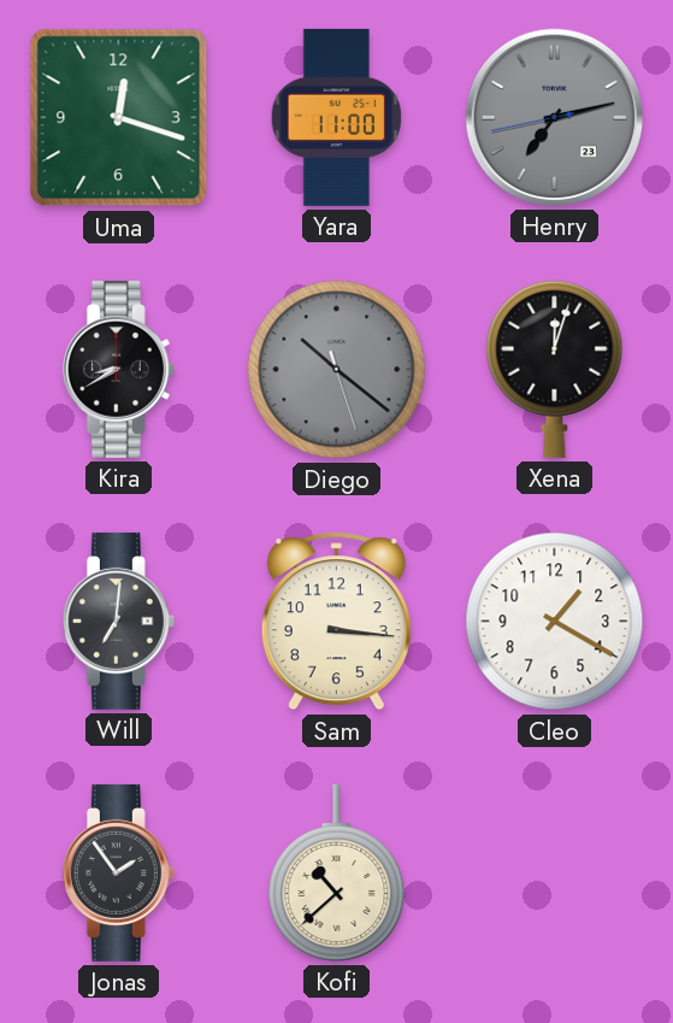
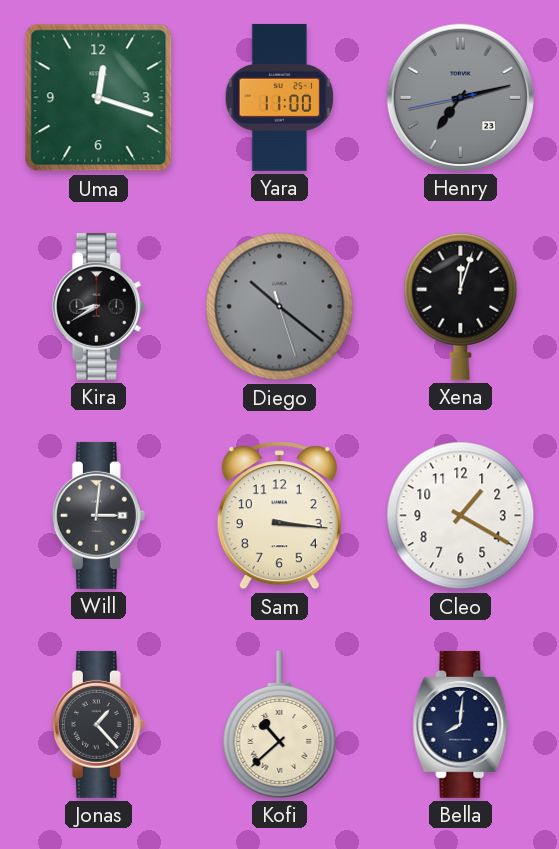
Will: 7:01 -> 3:01 (98, 515)
Jonas: 1:54 -> 1:23 (98, 724)
Bella: none -> 8:01 (461, 724)
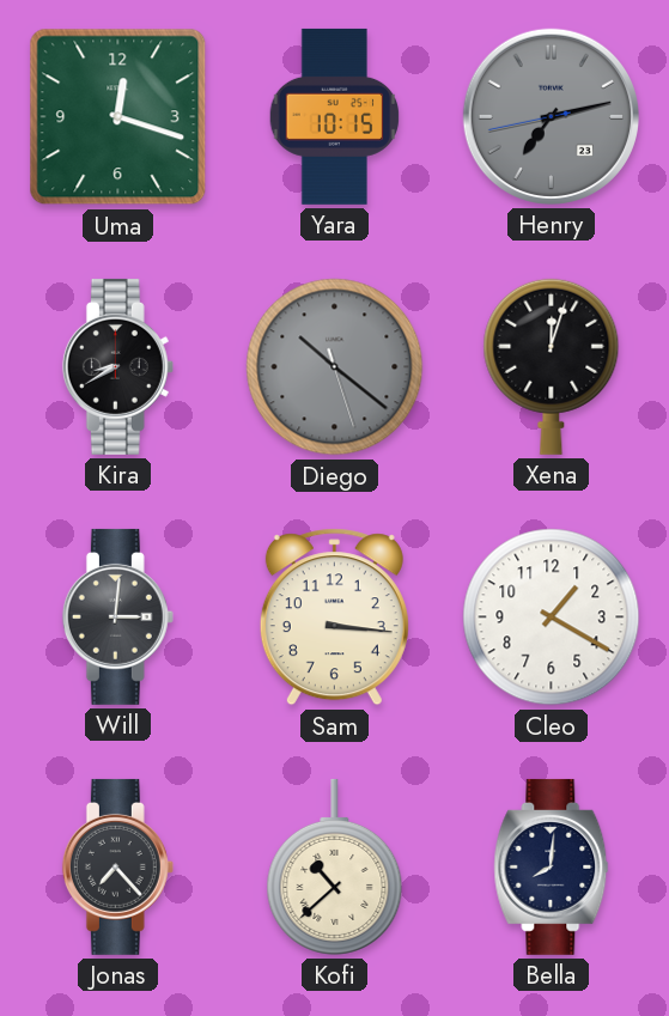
Yara: 11:00 -> 10:15 (335, 116)
Jonas: 1:23 -> 7:23 (117, 866)
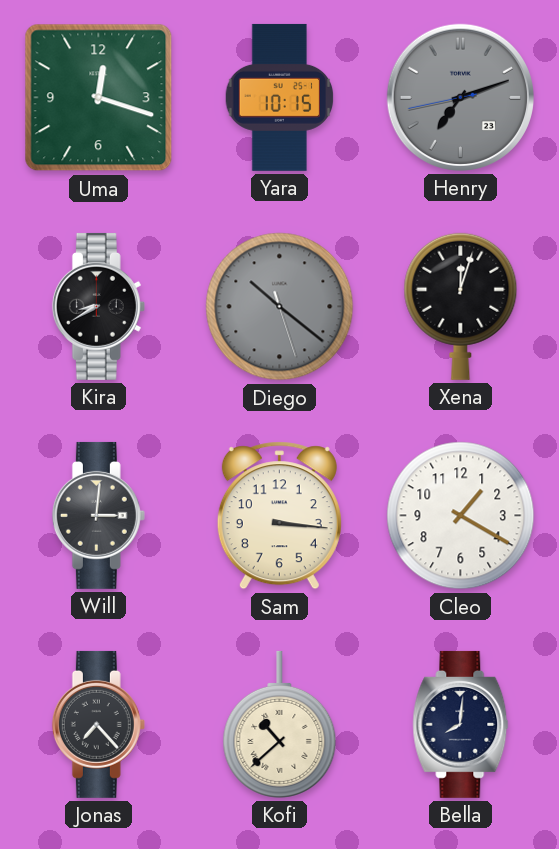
Henry: 7:12 -> 7:11 (460, 97)
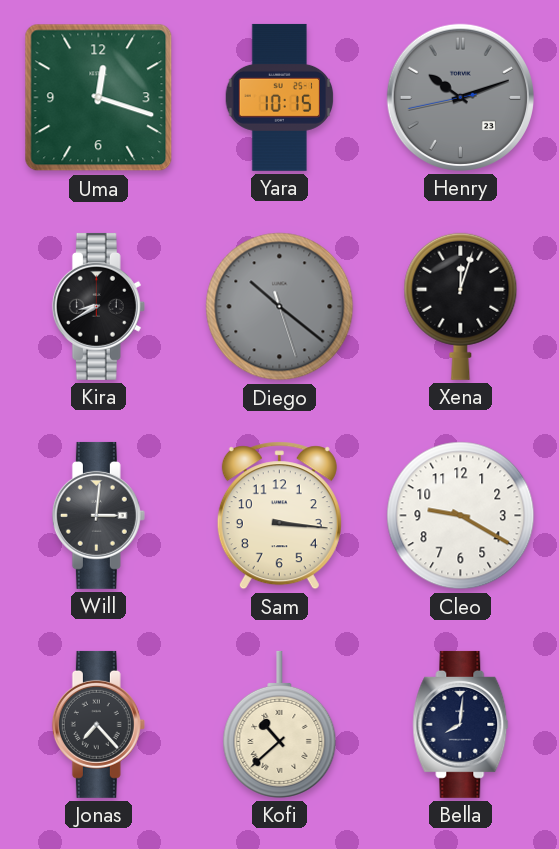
Henry: 7:11 -> 10:11 (460, 97)
Cleo: 1:20 -> 9:20 (461, 516)
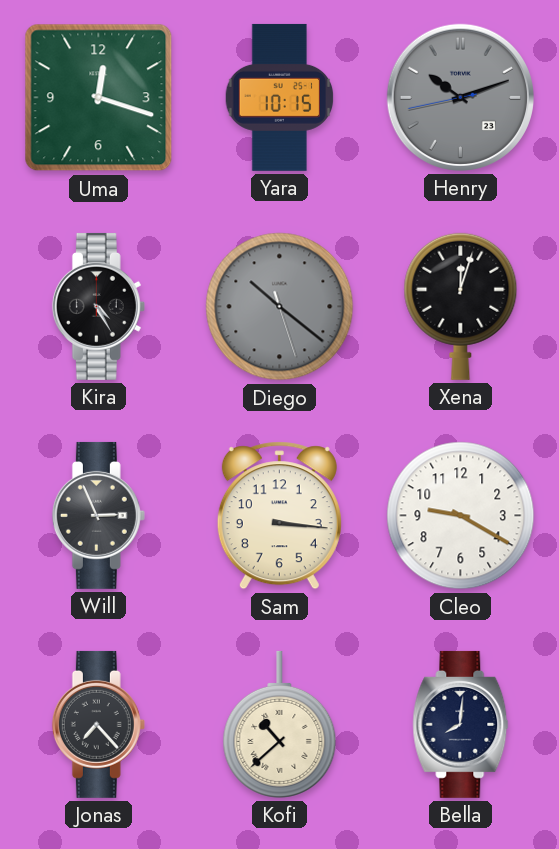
Kira: 8:40 -> 4:25 (98, 306)
Will: 3:01 -> 2:56 (98, 515)
